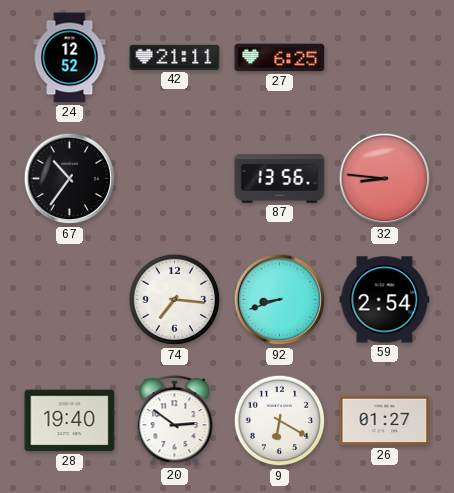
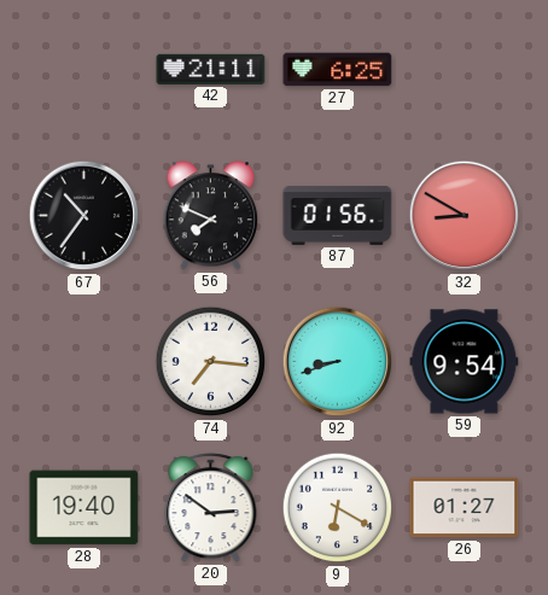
24: 12:52 -> none (70, 58)
56: none -> 7:49 (211, 216)
87: 13:56 -> 01:56 (338, 216)
32: 8:46 -> 8:50 (465, 216)
59: 2:54 -> 9:54 (465, 362)
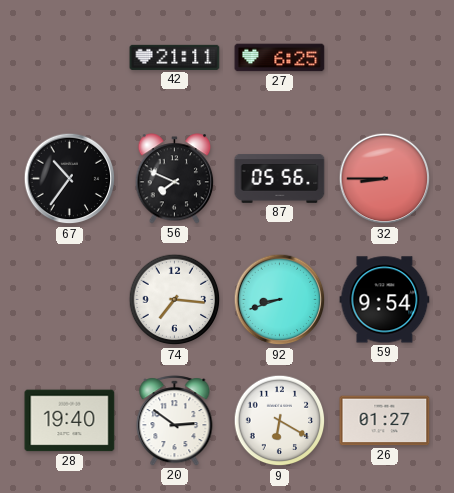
87: 01:56 -> 05:56 (280, 179)
32: 8:50 -> 8:45 (385, 179)
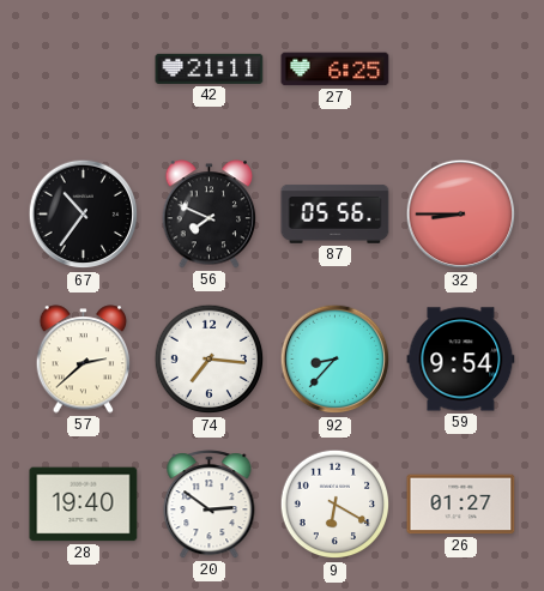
57: none -> 2:38 (84, 360)
92: 8:42 -> 8:37 (336, 360)
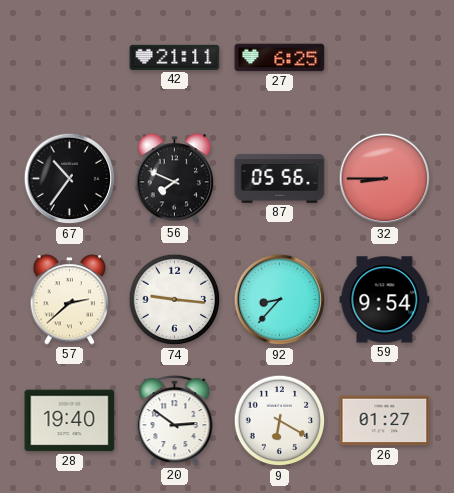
74: 7:16 -> 9:16 (175, 300)
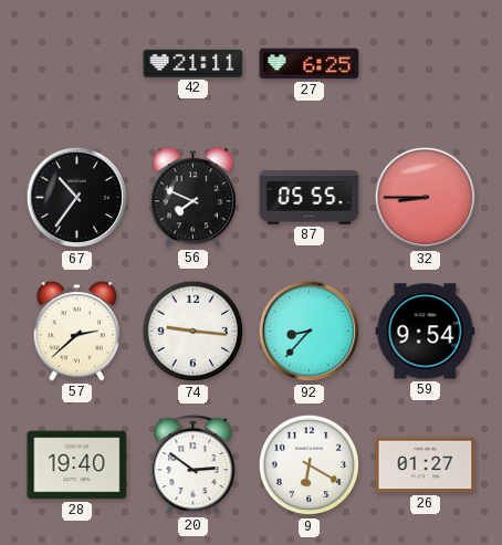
87: 05:56 -> 05:55 (310, 198)
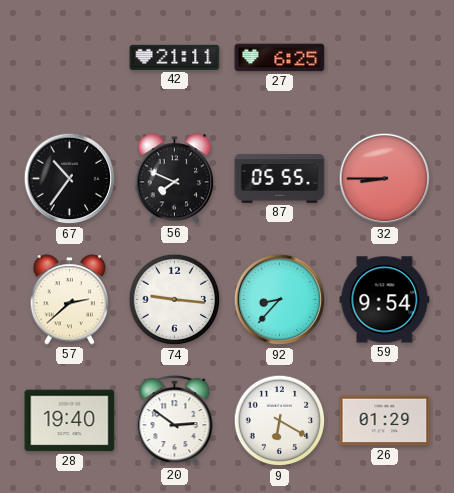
26: 01:27 -> 01:29 (385, 421)
